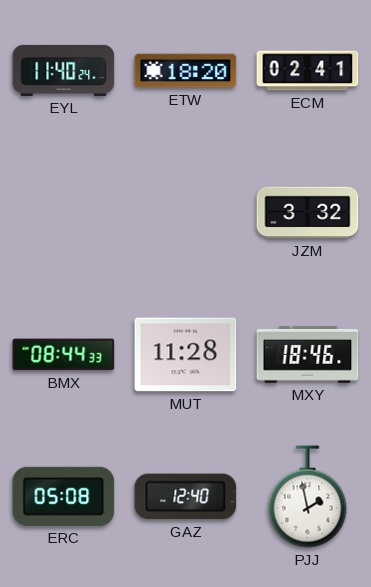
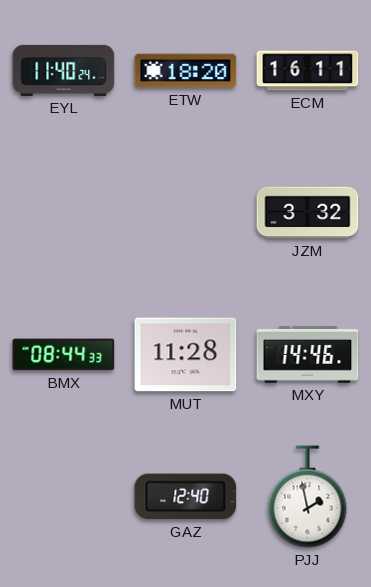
ECM: 02:41 -> 16:11 (308, 71)
MXY: 18:46 -> 14:46 (308, 355)
ERC: 05:08 -> none (64, 496)
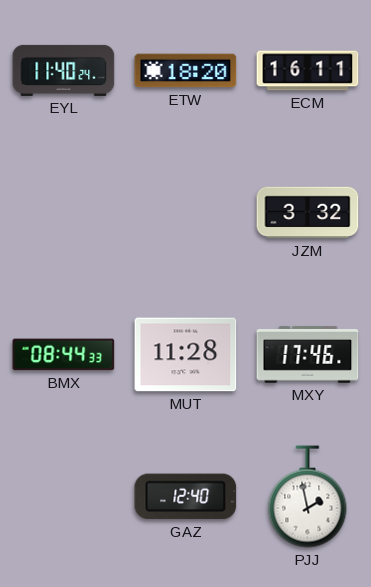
MXY: 14:46 -> 17:46 (308, 355)
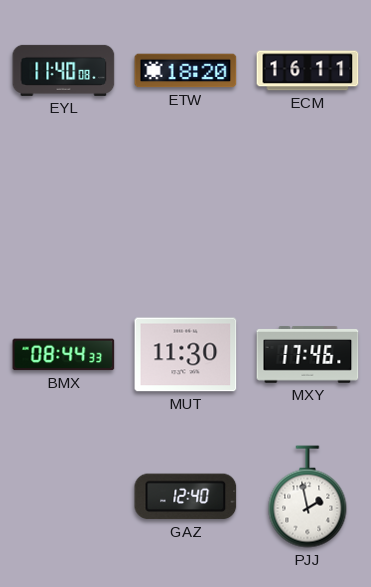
EYL: 11:40:24 -> 11:40:08 (64, 70)
JZM: 3:32 -> none (308, 213)
MUT: 11:28 -> 11:30 (186, 355)
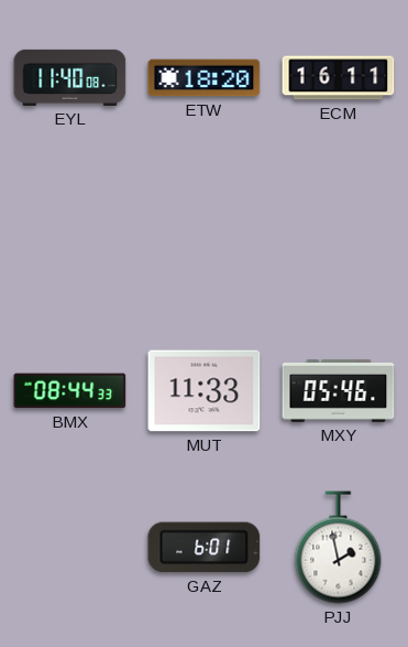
MUT: 11:30 -> 11:33 (205, 391)
MXY: 17:46 -> 05:46 (339, 391)
GAZ: 12:40 -> 6:01 (205, 548)
